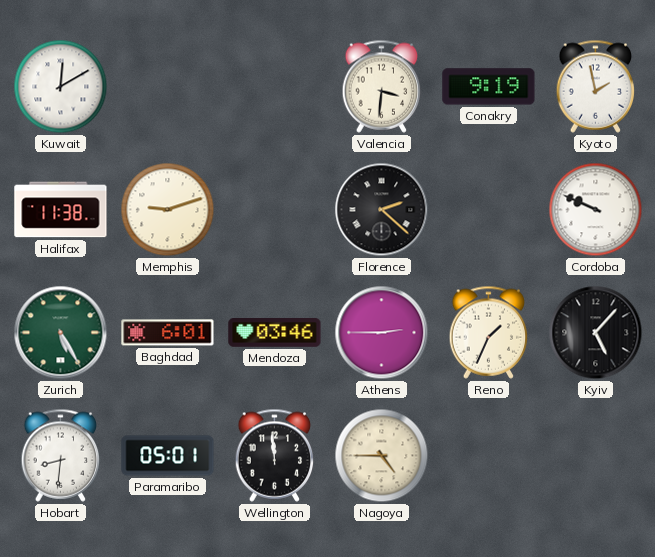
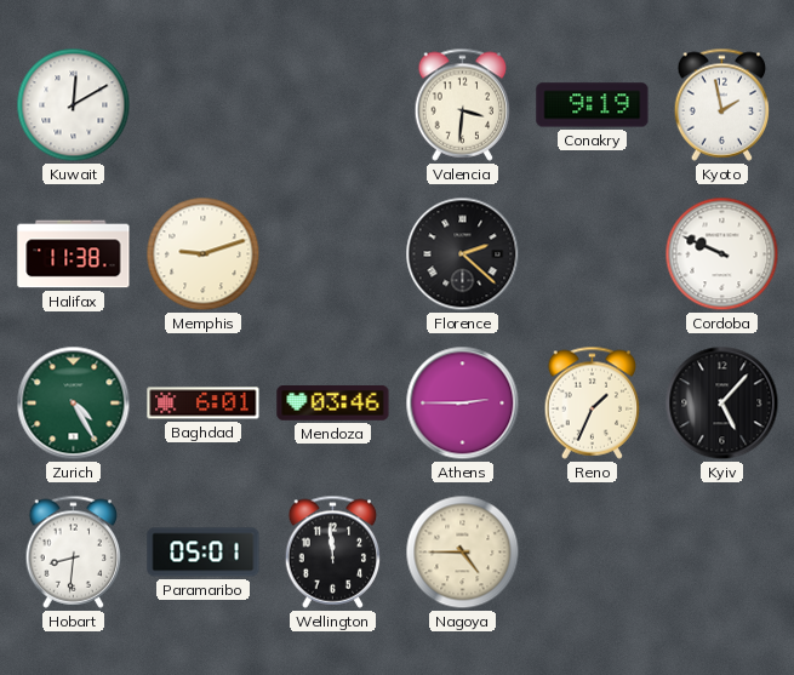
Zurich: 5:25 -> 4:25 (74, 404)
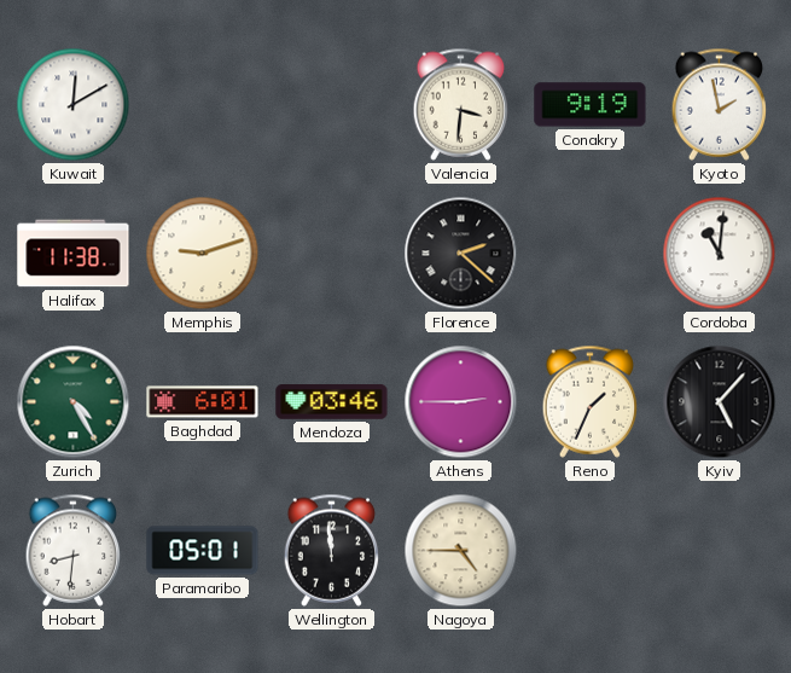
Cordoba: 9:49 -> 11:01 (720, 254)
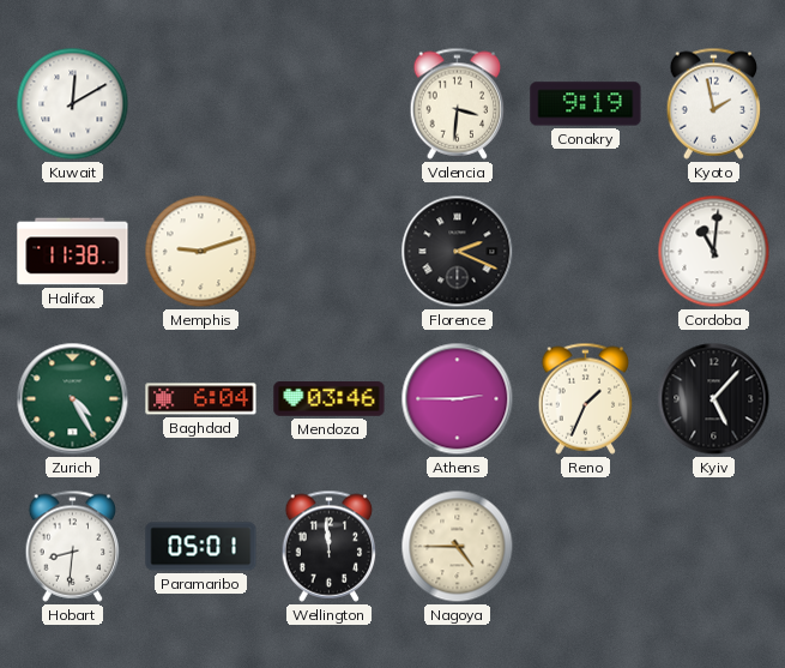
Florence: 2:22 -> 2:19 (458, 252)
Baghdad: 6:01 -> 6:04 (201, 399)
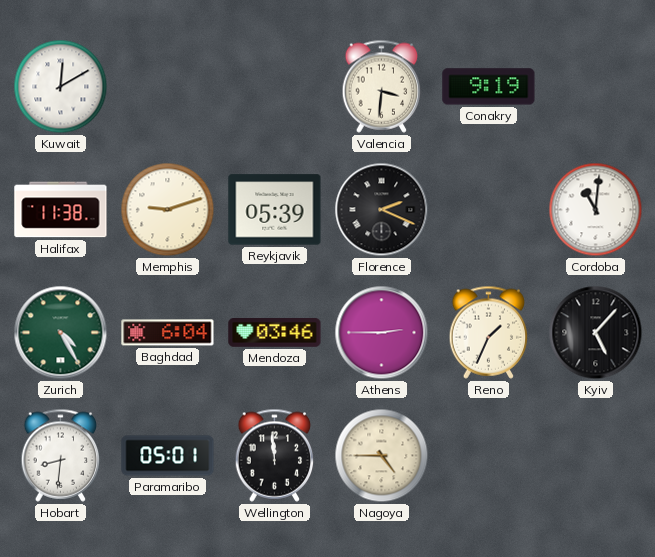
Kyoto: 1:58 -> none (714, 103)
Reykjavik: none -> 05:39 (275, 210)
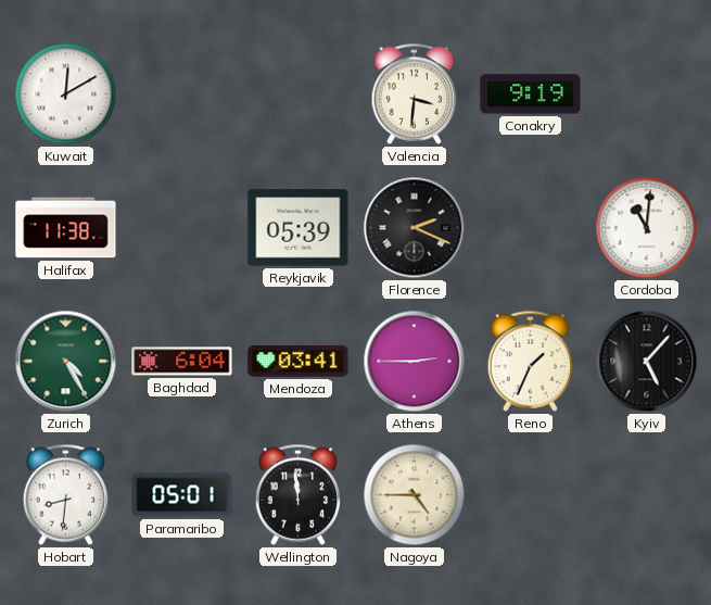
Memphis: 9:12 -> none (168, 210)
Mendoza: 03:46 -> 03:41 (299, 362)
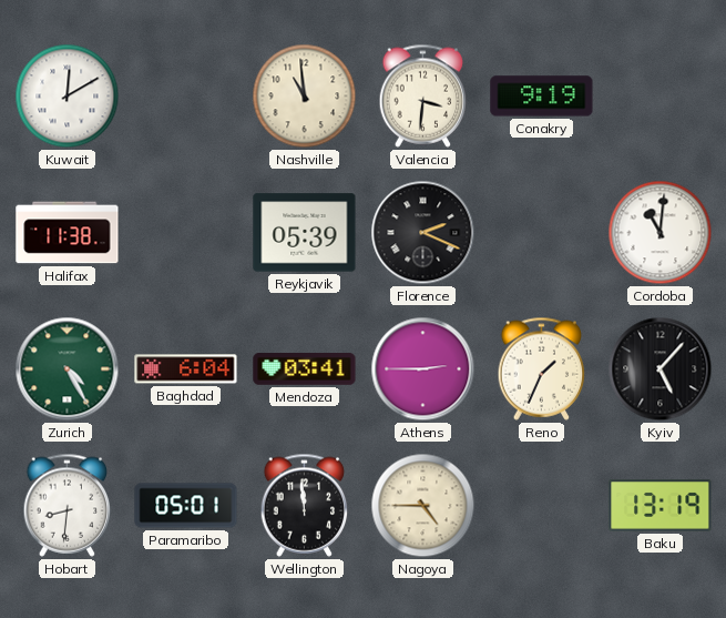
Nashville: none -> 10:59 (305, 97)
Baku: none -> 13:19 (661, 506)
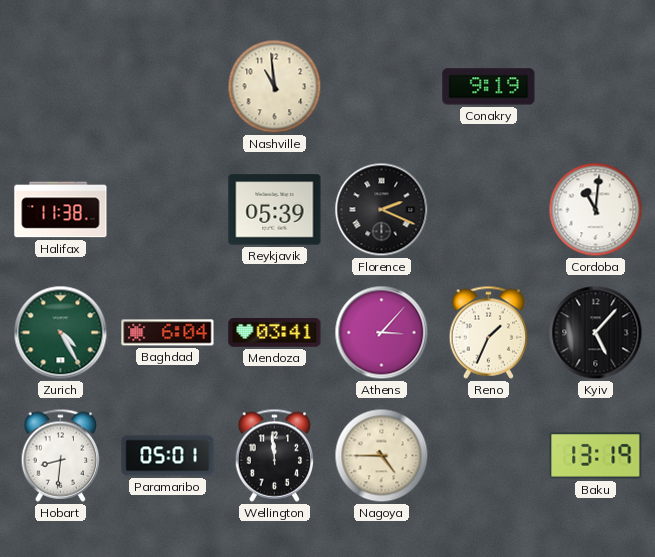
Kuwait: 12:10 -> none (68, 97)
Valencia: 3:31 -> none (423, 95)
Athens: 2:45 -> 3:07 (382, 333)
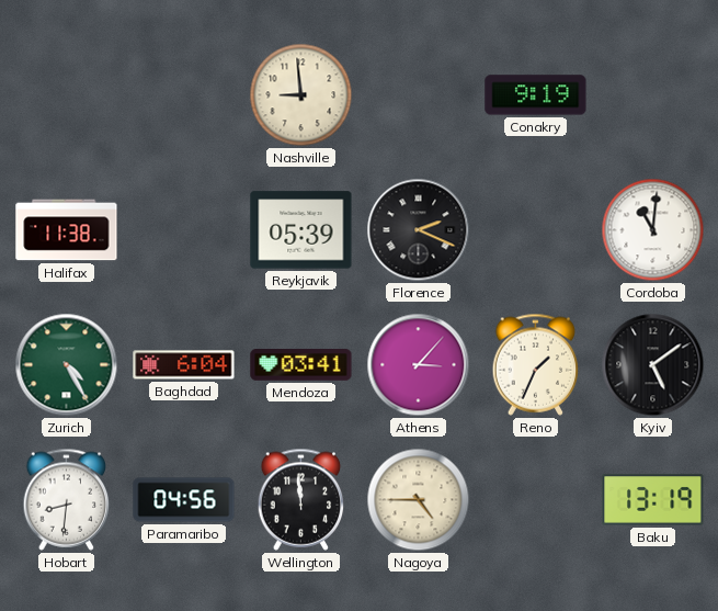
Nashville: 10:59 -> 8:59 (301, 95)
Kyiv: 5:07 -> 5:09 (653, 365)
Paramaribo: 05:01 -> 04:56 (184, 500)
